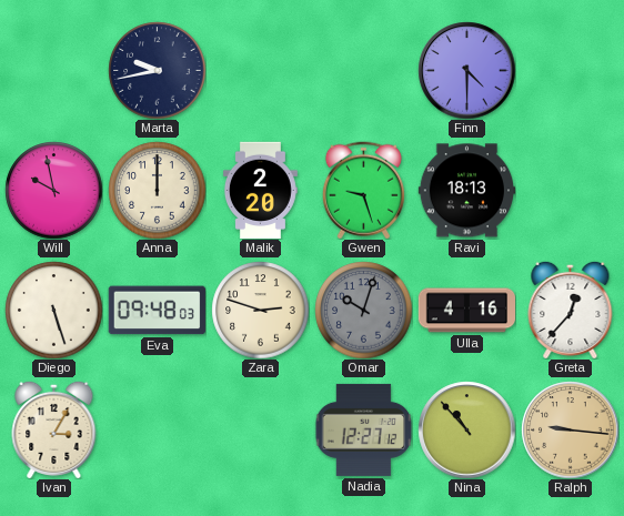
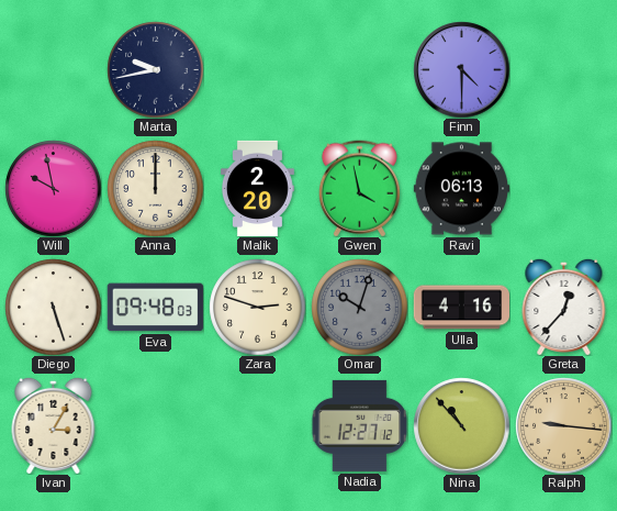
Gwen: 9:27 -> 3:58 (359, 188)
Ravi: 18:13 -> 06:13 (461, 189)
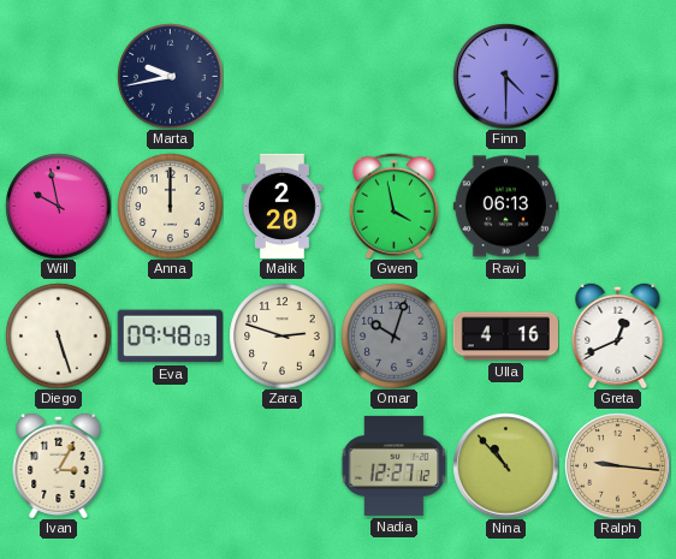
Greta: 12:37 -> 12:41 (618, 335)
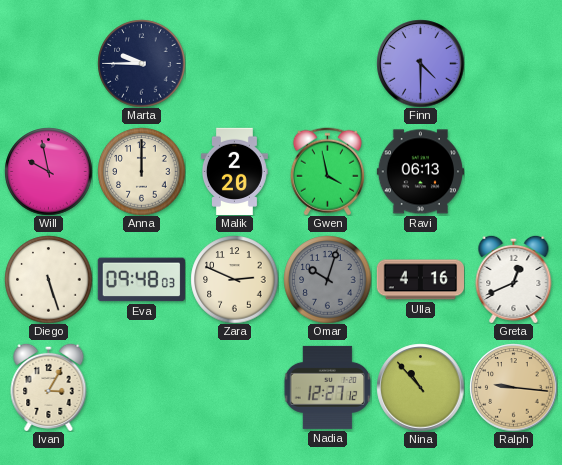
Marta: 9:43 -> 9:45 (141, 63)
Zara: 2:48 -> 2:49 (234, 279)
